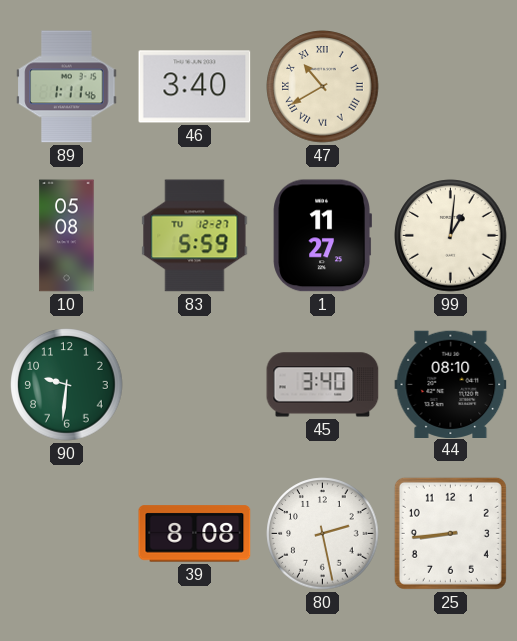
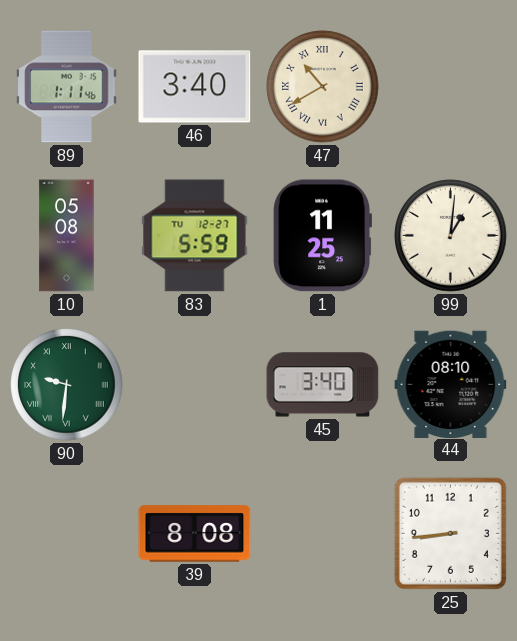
1: 11:27 -> 11:25 (322, 236)
90 numerals: Arabic -> Roman (67, 385)
80: 2:28 -> none (323, 534)
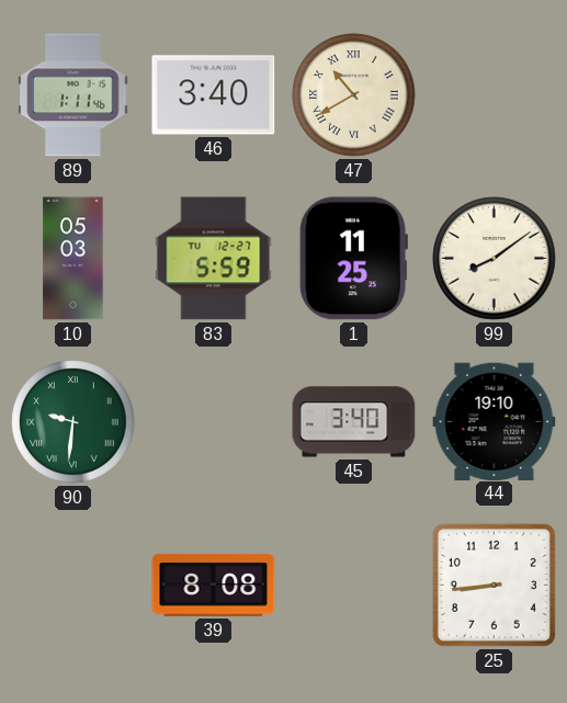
10: 05:08 -> 05:03 (73, 259)
99: 1:01 -> 8:09 (495, 259)
44: 08:10 -> 19:10 (495, 421)
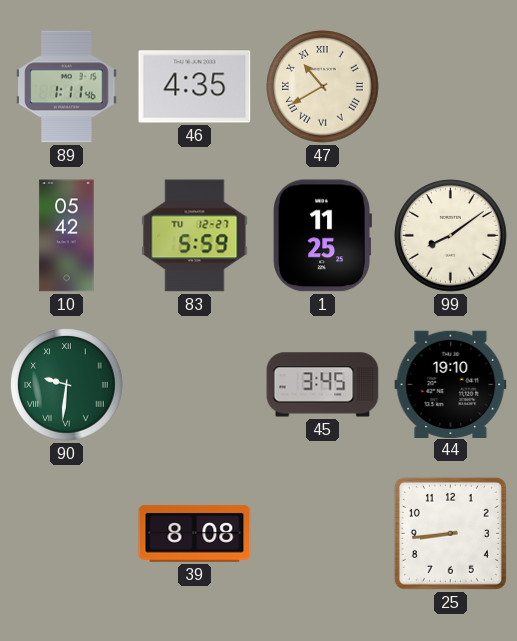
46: 3:40 -> 4:35 (195, 87)
10: 05:03 -> 05:42 (67, 236)
45: 3:40 -> 3:45 (323, 385)
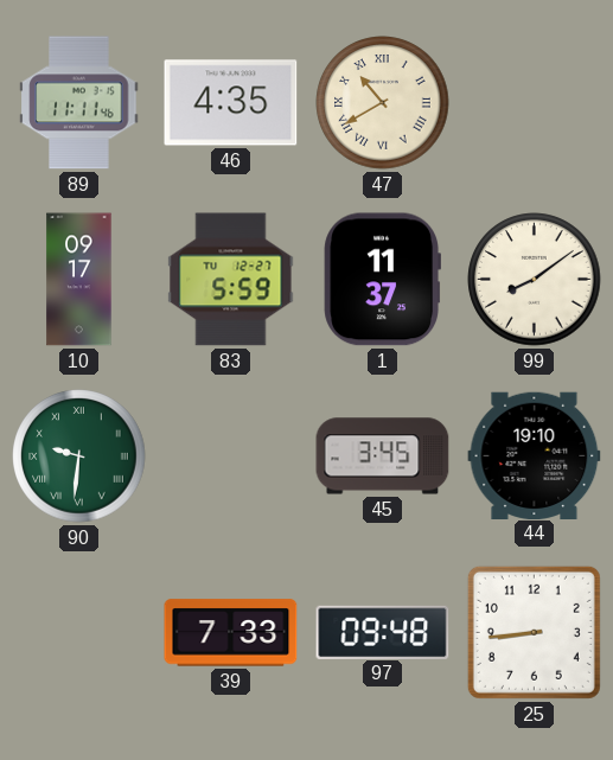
89: 1:11 -> 11:11 (79, 103)
10: 05:42 -> 09:17 (79, 280)
1: 11:25 -> 11:37 (382, 280)
39: 8:08 -> 7:33 (231, 633)
97: none -> 09:48 (383, 632)
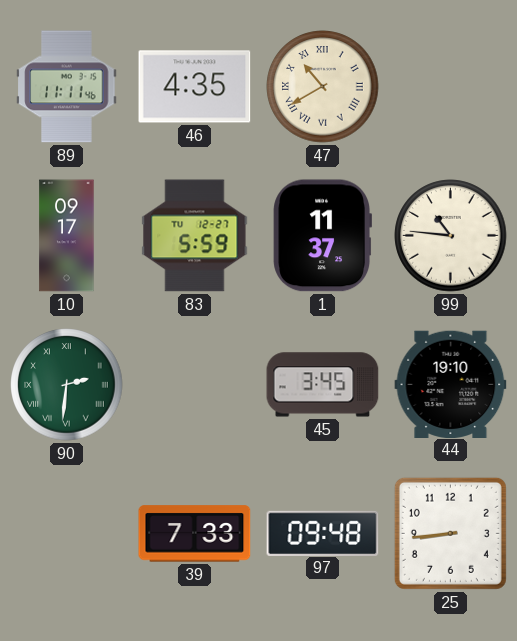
99: 8:09 -> 10:46 (451, 236)
90: 9:31 -> 2:31 (67, 385)
